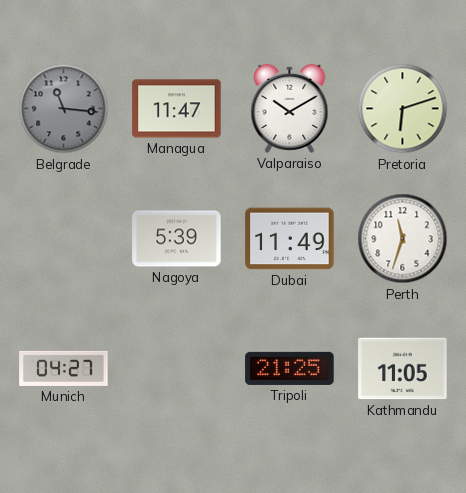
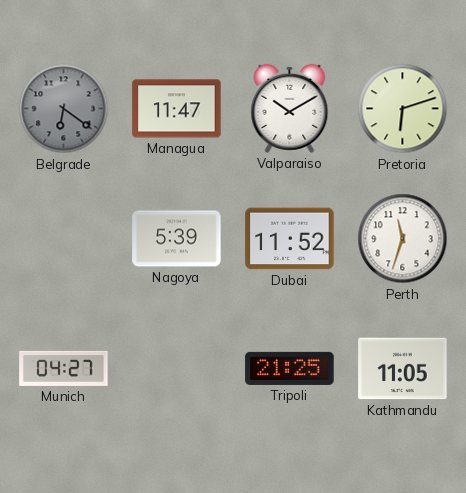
Belgrade: 11:16 -> 6:21 (64, 109)
Dubai: 11:49 -> 11:52 (290, 239)
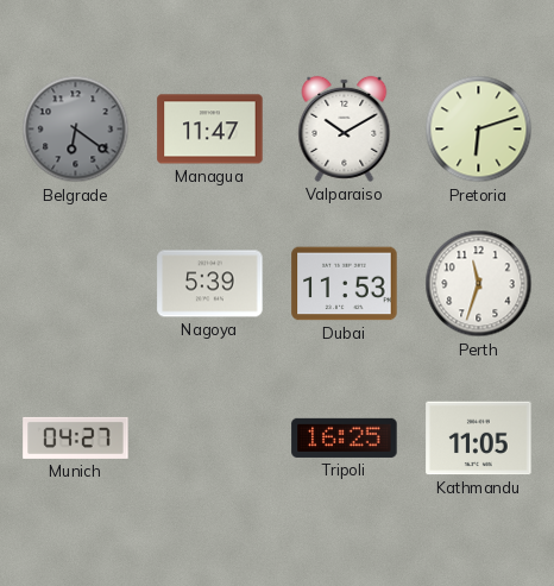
Dubai: 11:52 -> 11:53 (345, 284)
Tripoli: 21:25 -> 16:25 (345, 437)
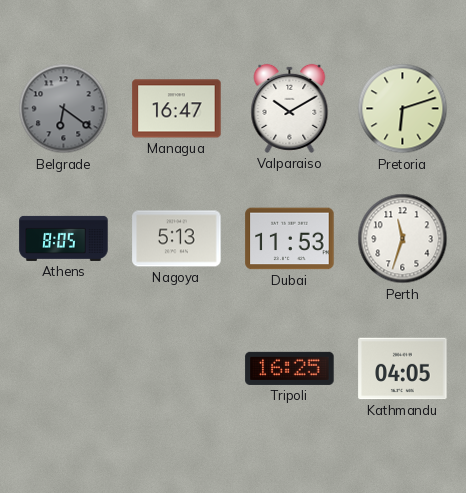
Managua: 11:47 -> 16:47 (177, 109)
Athens: none -> 8:05 (64, 238)
Nagoya: 5:39 -> 5:13 (177, 239)
Munich: 04:27 -> none (76, 437)
Kathmandu: 11:05 -> 04:05 (403, 369)
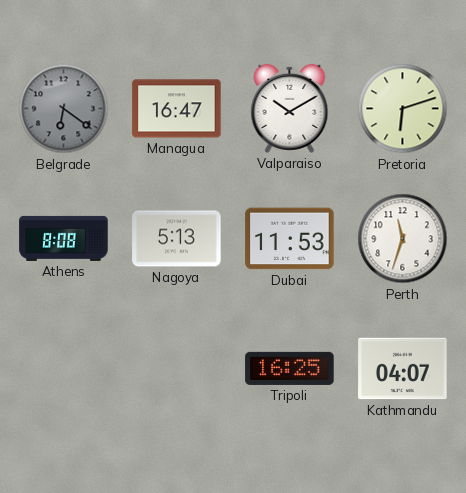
Athens: 8:05 -> 8:08 (64, 238)
Kathmandu: 04:05 -> 04:07 (403, 369)
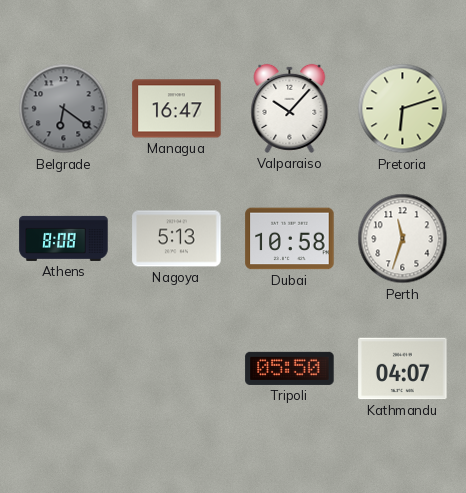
Valparaiso: 10:10 -> 10:07 (290, 108)
Dubai: 11:53 -> 10:58 (290, 239)
Tripoli: 16:25 -> 05:50 (290, 368)
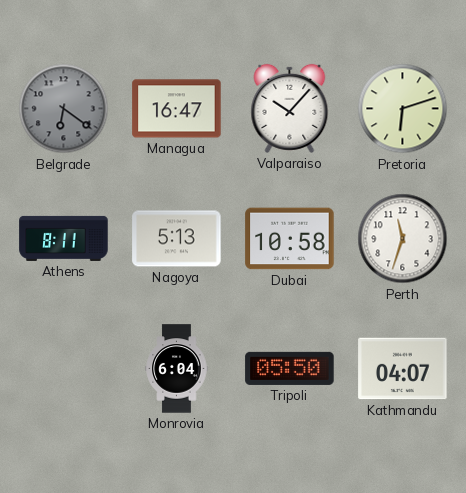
Athens: 8:08 -> 8:11 (64, 238)
Monrovia: none -> 6:04 (177, 369)
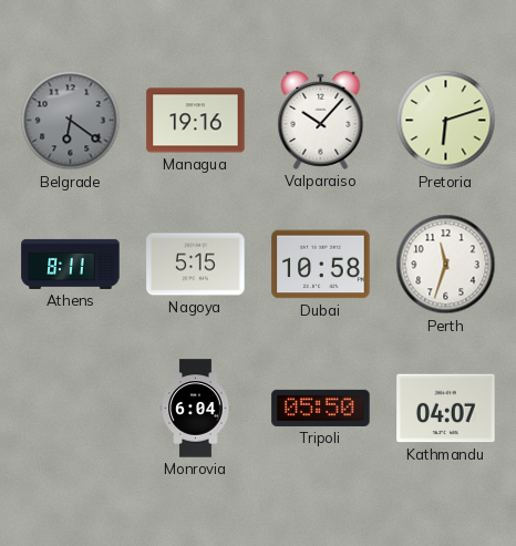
Managua: 16:47 -> 19:16 (196, 121)
Nagoya: 5:13 -> 5:15 (196, 265)
